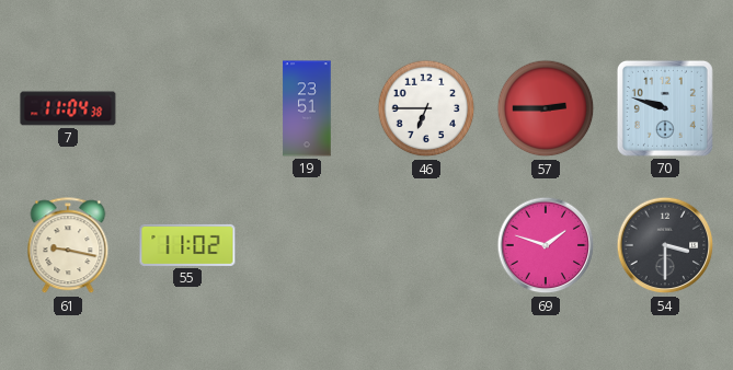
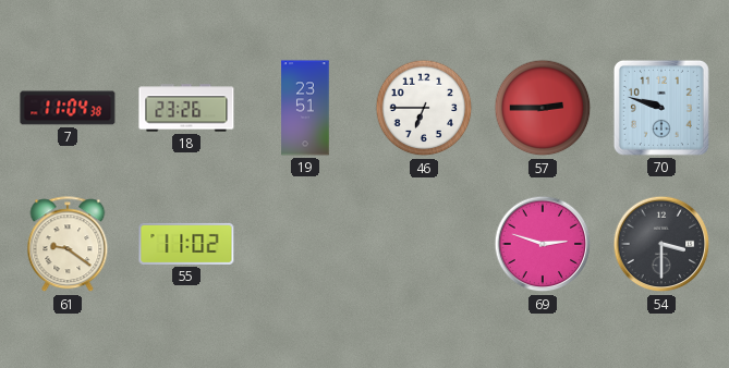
18: none -> 23:26 (186, 108)
61: 9:17 -> 9:21 (68, 245)
69: 1:48 -> 2:48 (543, 244)
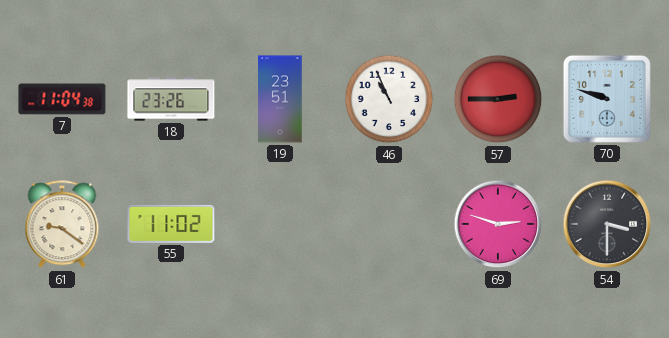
46: 6:45 -> 10:56 (389, 99)
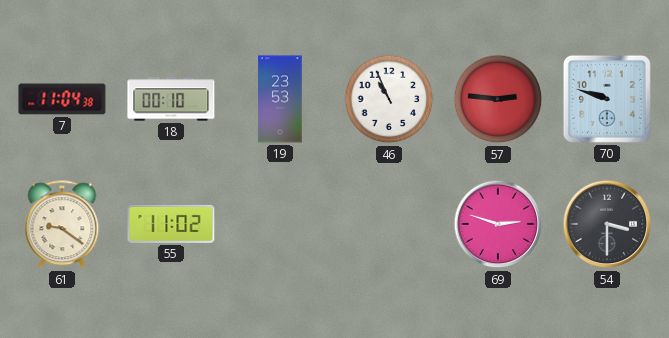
18: 23:26 -> 00:10 (171, 99)
19: 23:51 -> 23:53 (280, 99)
57: 2:45 -> 2:46 (498, 99)
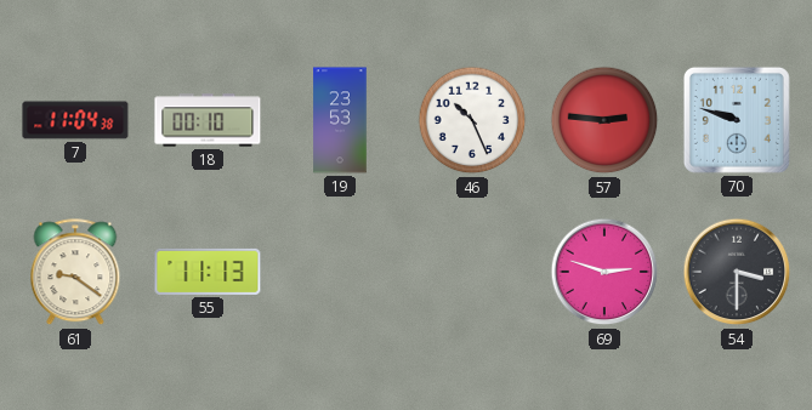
46: 10:56 -> 10:26 (472, 120)
55: 11:02 -> 11:13 (208, 272)
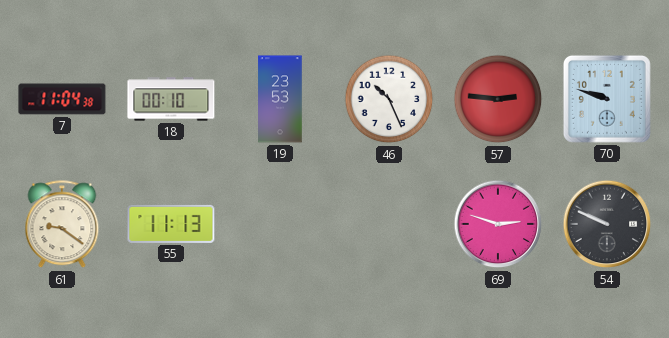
54: 3:30 -> 9:49 (607, 224)
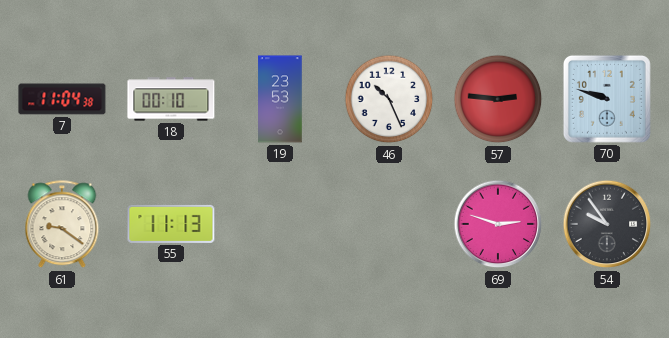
54: 9:49 -> 9:54 (607, 224)
